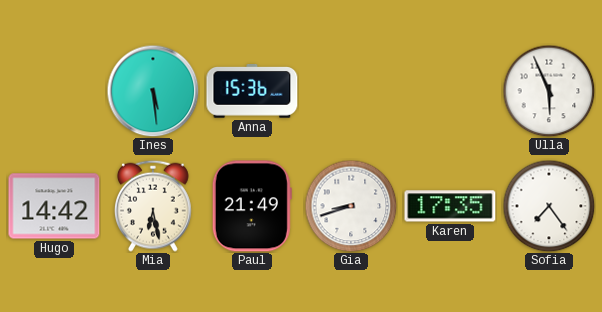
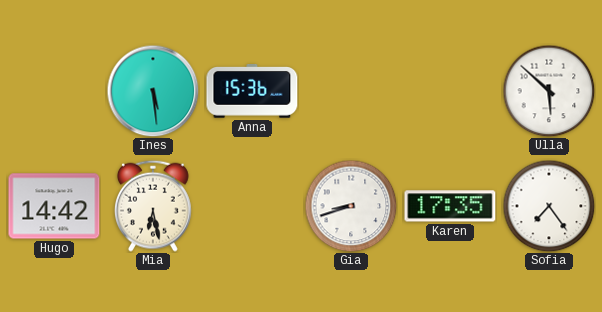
Ulla: 5:56 -> 5:52 (549, 91)
Paul: 21:49 -> none (252, 206)
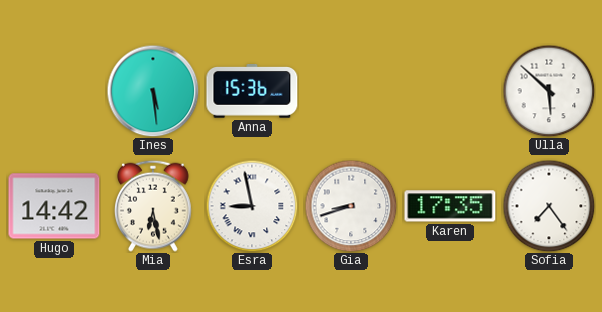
Esra: none -> 8:58 (252, 206)
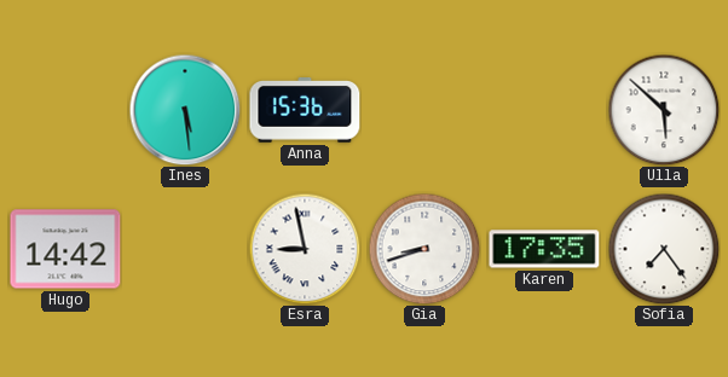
Mia: 6:28 -> none (153, 206)
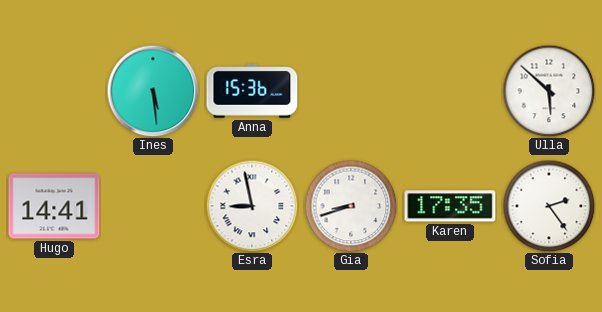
Hugo: 14:42 -> 14:41 (54, 206)
Sofia: 7:24 -> 2:24 (549, 206)
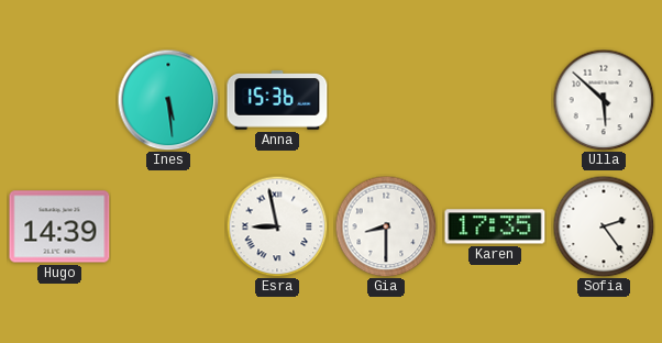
Hugo: 14:41 -> 14:39 (59, 226)
Gia: 8:42 -> 8:30 (386, 226)
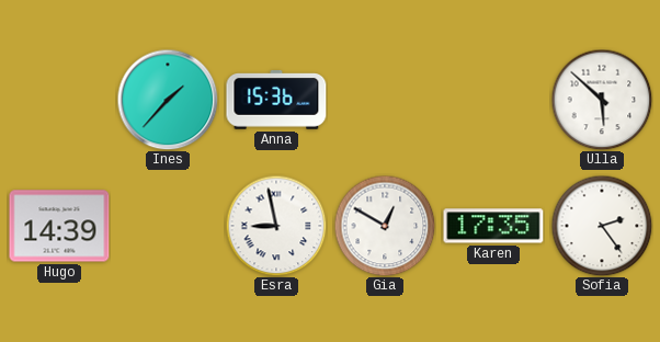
Ines: 5:29 -> 1:37 (168, 100)
Gia: 8:30 -> 12:50 (385, 226)
